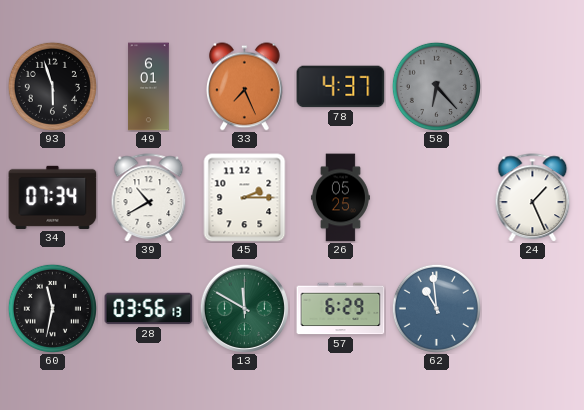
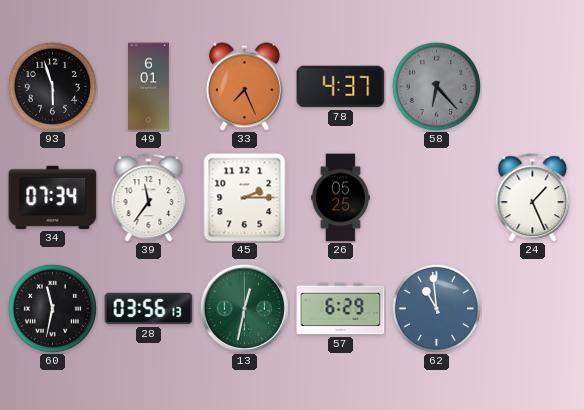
39: 10:40 -> 11:36 (149, 198)
13: 11:50 -> 12:32 (244, 308)
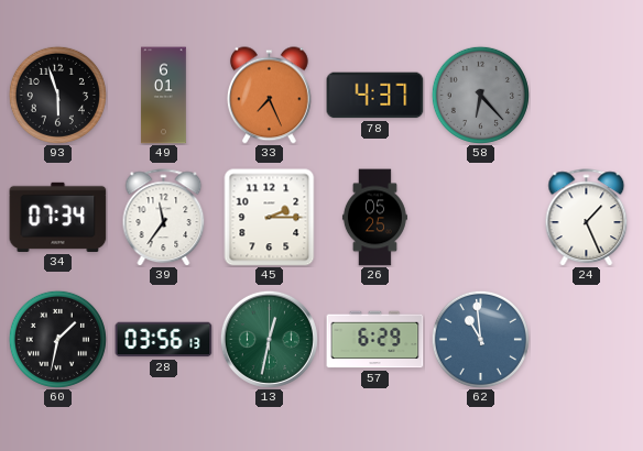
60: 11:32 -> 1:32 (57, 339)
